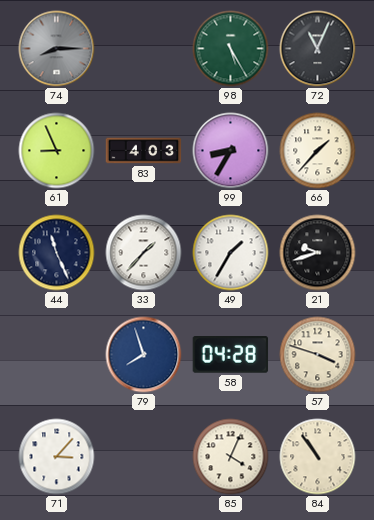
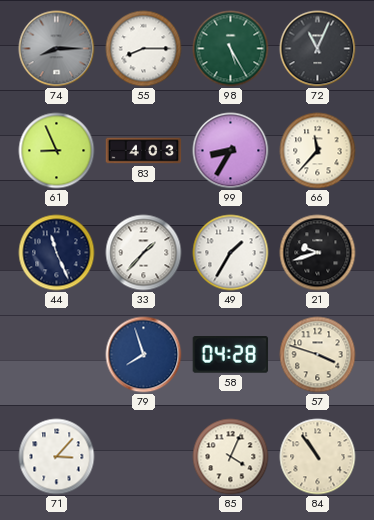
55: none -> 8:15 (144, 49)
66: 1:37 -> 11:37 (318, 151)
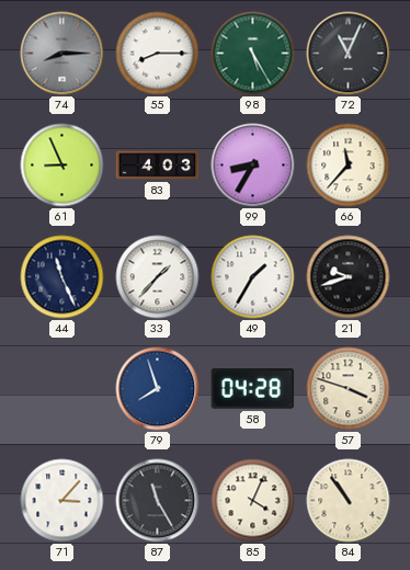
87: none -> 11:25 (158, 501)
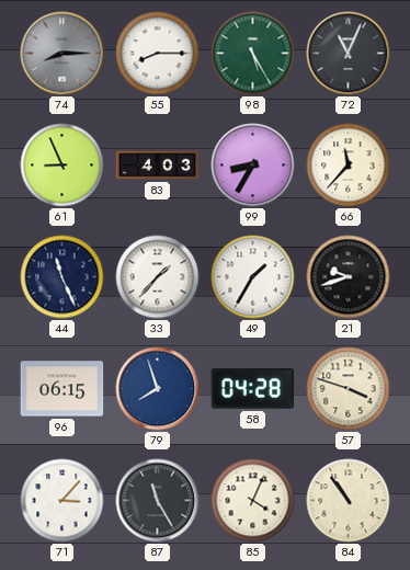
96: none -> 06:15 (62, 389)
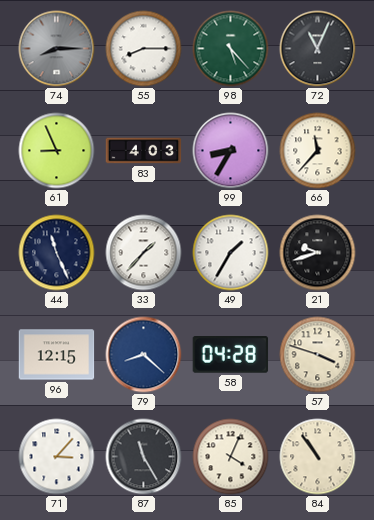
98: 5:25 -> 5:23 (231, 49)
96: 06:15 -> 12:15 (57, 355)
79: 7:57 -> 8:22 (144, 355)
